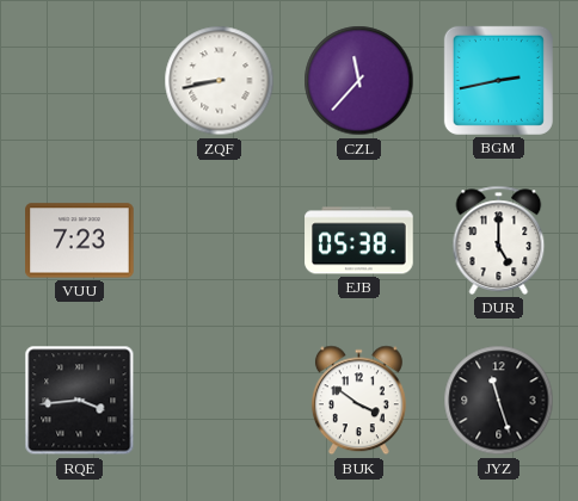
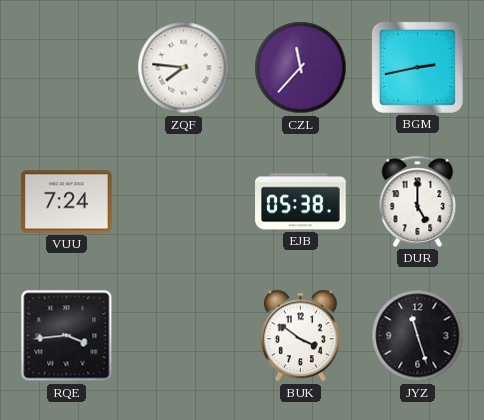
ZQF: 8:43 -> 7:46 (184, 68)
VUU: 7:23 -> 7:24 (67, 202)
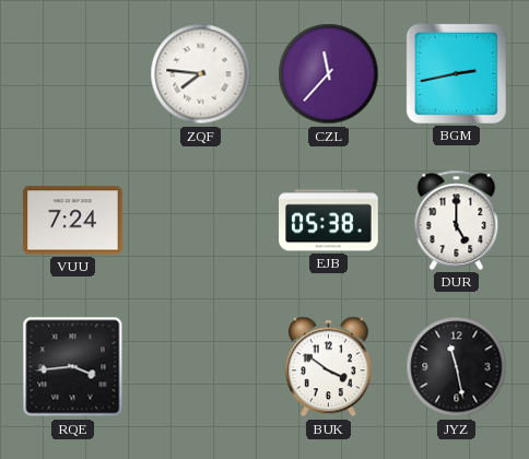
JYZ: 11:27 -> 11:28 (457, 367)
